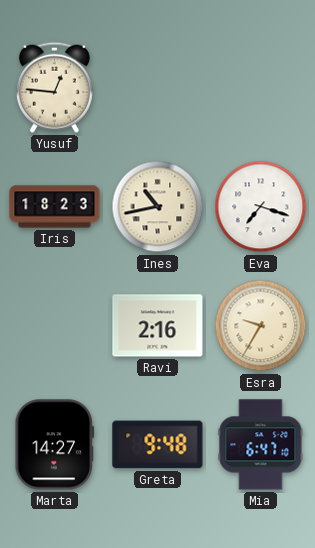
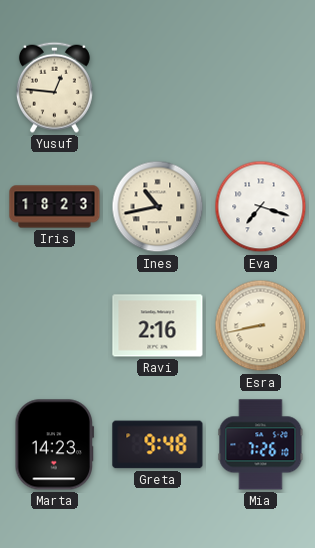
Esra: 9:35 -> 8:43 (261, 326)
Marta: 14:27 -> 14:23 (55, 445)
Mia: 6:47 -> 7:26 (261, 445)
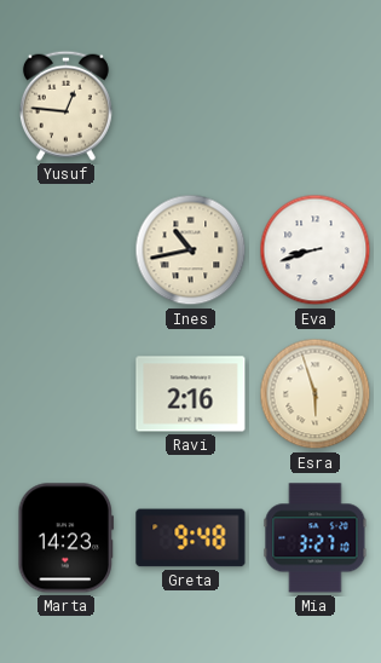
Iris: 18:23 -> none (55, 207)
Eva: 7:18 -> 8:42 (316, 250)
Esra: 8:43 -> 5:57 (316, 394)
Mia: 7:26 -> 3:27 (316, 538)
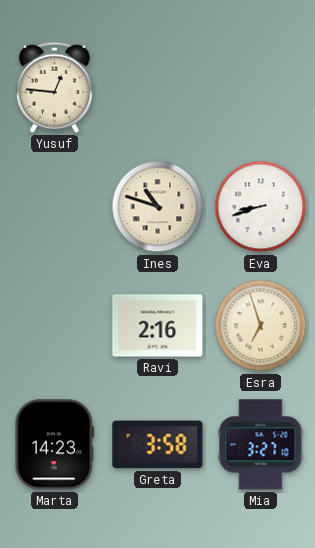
Ines: 10:43 -> 10:48 (158, 207)
Esra: 5:57 -> 6:57 (261, 326)
Greta: 9:48 -> 3:58 (158, 445)
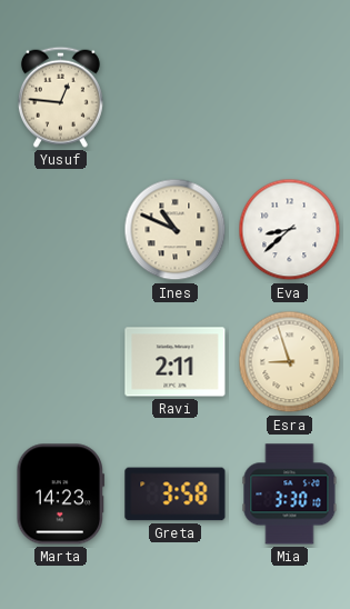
Ines: 10:48 -> 10:49 (176, 230)
Eva: 8:42 -> 8:38 (290, 230)
Ravi: 2:16 -> 2:11 (176, 362)
Esra: 6:57 -> 8:57 (290, 362)
Mia: 3:27 -> 3:30 (290, 495)
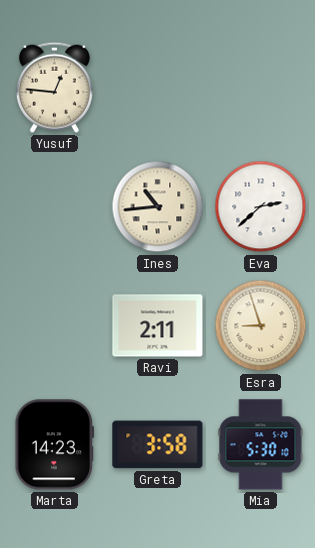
Ines: 10:49 -> 10:44 (158, 207)
Eva: 8:38 -> 2:38 (261, 207)
Mia: 3:30 -> 5:30 (261, 445)
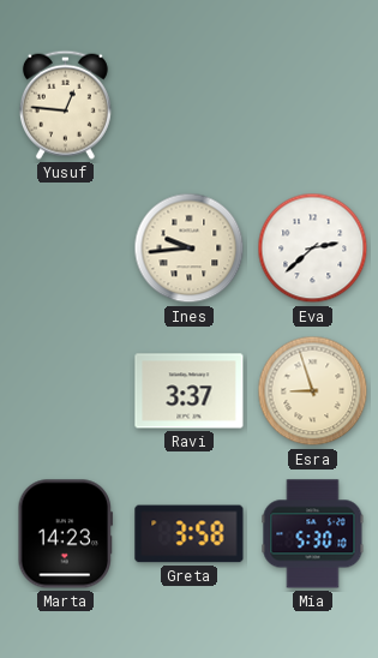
Ines: 10:44 -> 9:44 (190, 249)
Ravi: 2:11 -> 3:37 (190, 391)
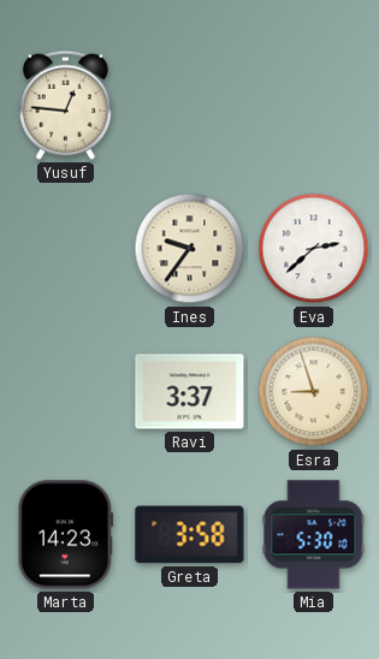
Ines: 9:44 -> 9:36 (190, 249)
